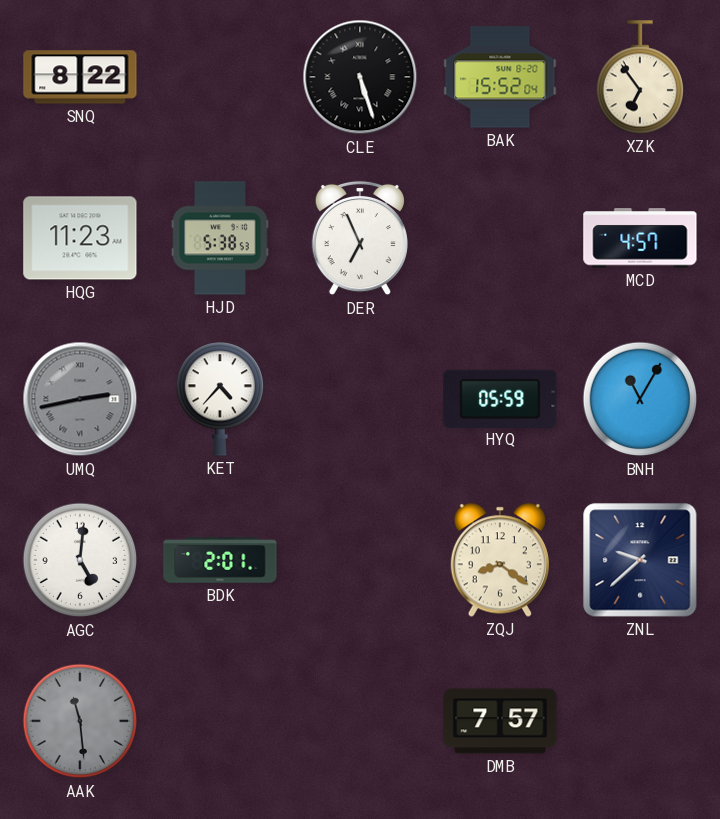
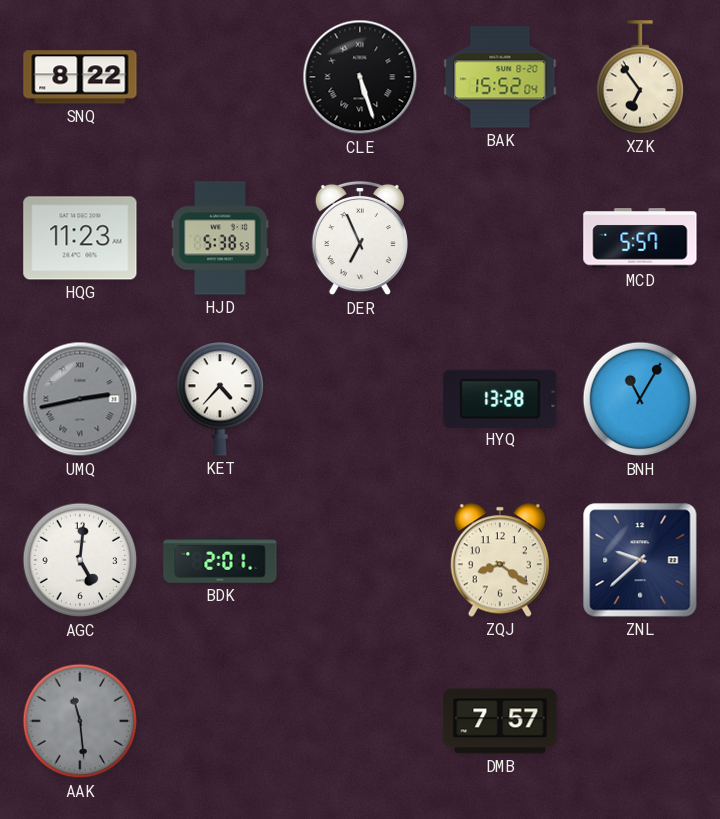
MCD: 4:57 -> 5:57 (640, 238)
HYQ: 05:59 -> 13:28 (500, 398)
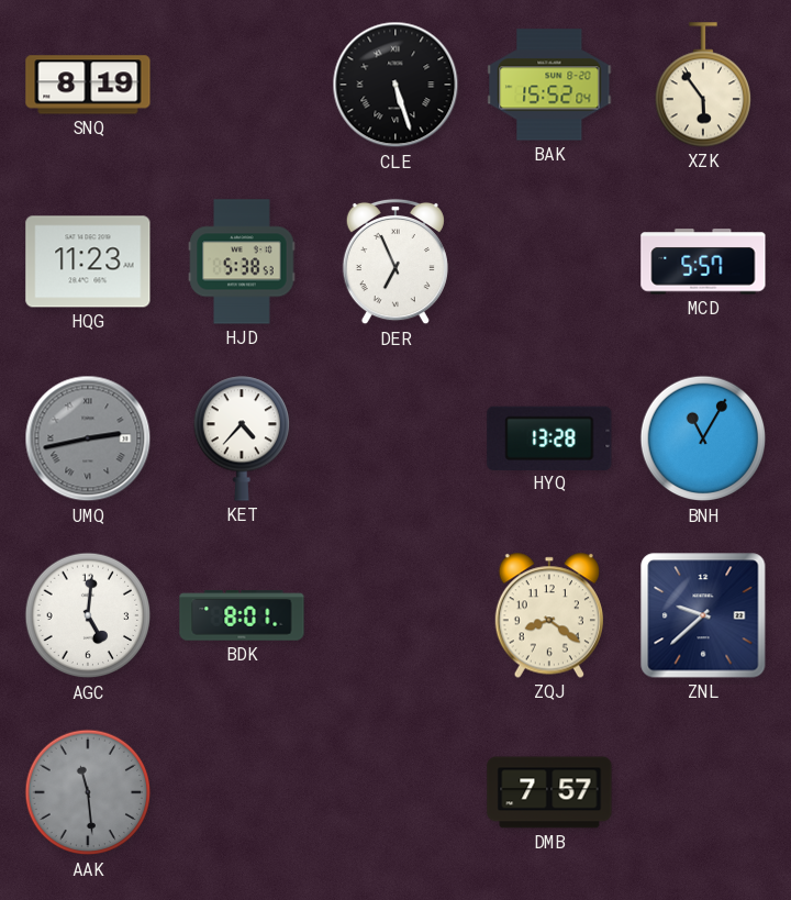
SNQ: 8:22 -> 8:19 (88, 85)
XZK: 6:54 -> 5:54 (702, 85)
BDK: 2:01 -> 8:01 (242, 615)
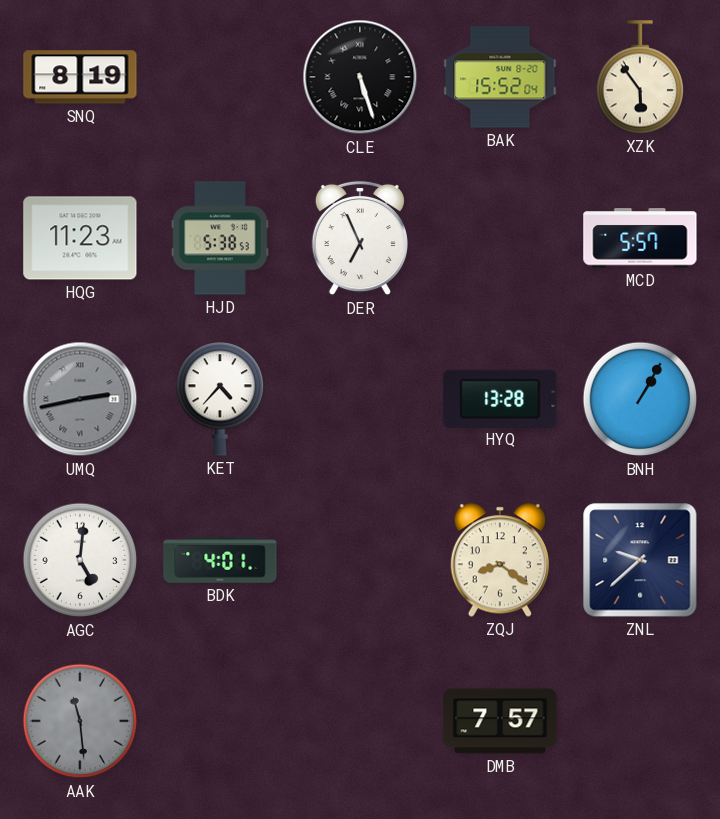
BNH: 11:05 -> 1:05 (640, 399)
BDK: 8:01 -> 4:01 (220, 560)
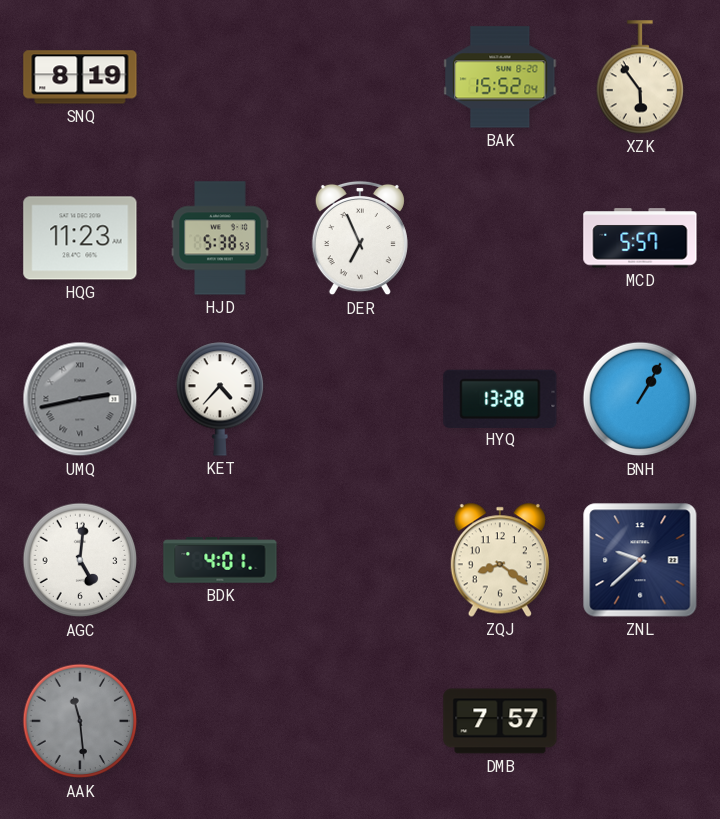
CLE: 5:27 -> none (360, 77)
